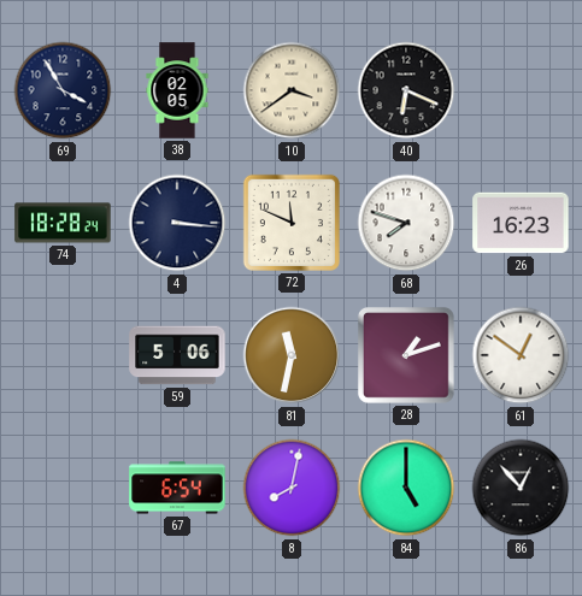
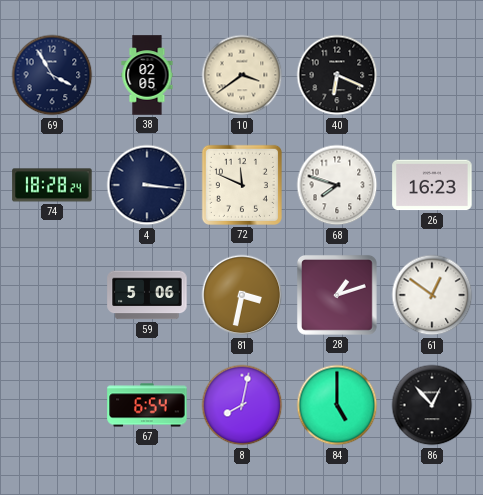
81: 11:32 -> 3:32 (242, 295)
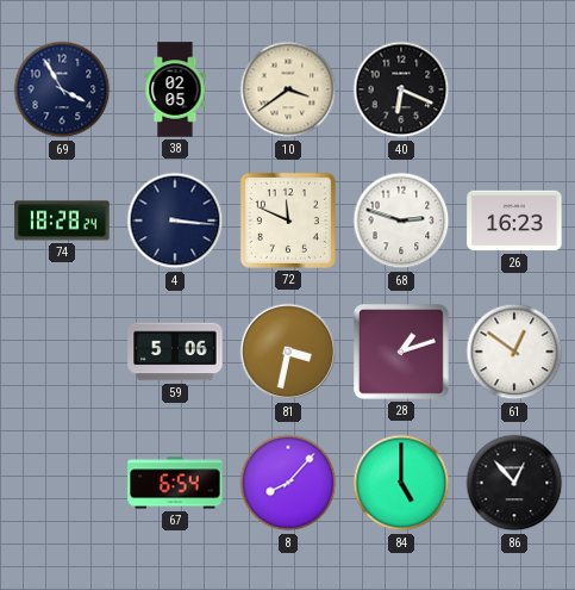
68: 7:48 -> 2:48 (401, 221)
8: 8:02 -> 8:07 (288, 483)
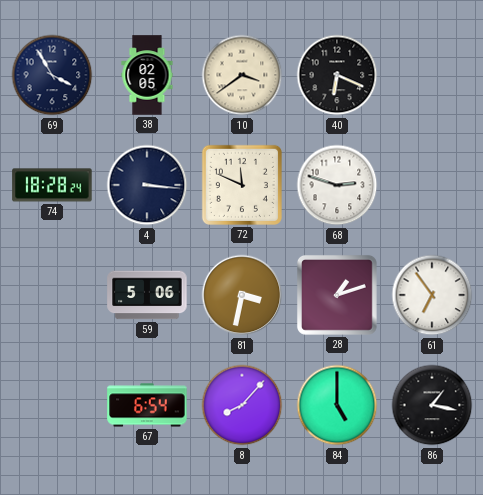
26: 16:23 -> none (514, 221)
61: 12:51 -> 6:54 (432, 295)
86: 12:53 -> 1:17 (432, 405)
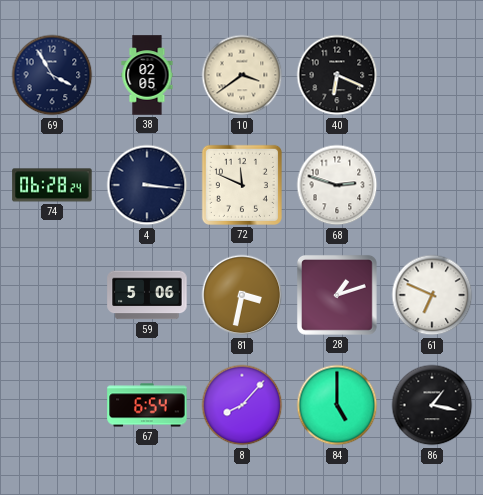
74: 18:28 -> 06:28 (52, 185)
61: 6:54 -> 6:49 (432, 295)
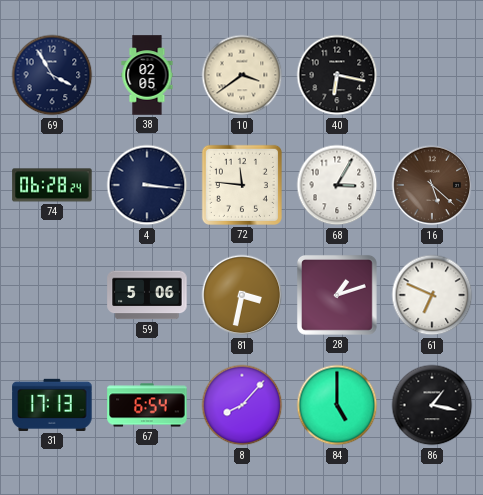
40: 6:19 -> 6:17 (337, 75)
72: 11:49 -> 11:46 (242, 185)
68: 2:48 -> 3:05 (337, 185)
16: none -> 5:22 (432, 185)
31: none -> 17:13 (52, 405)
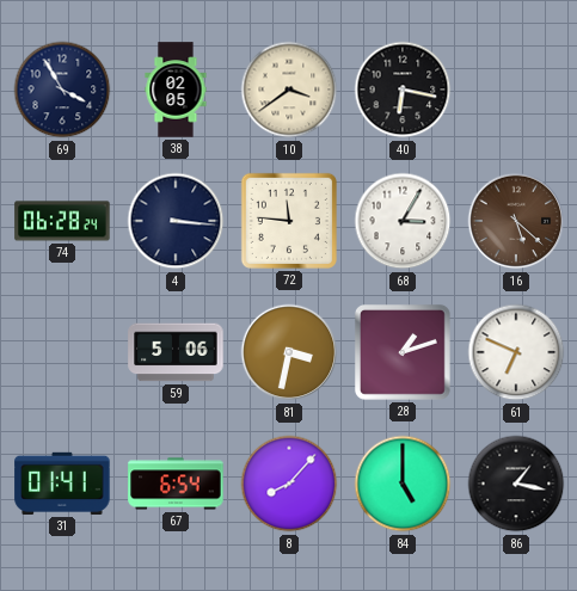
31: 17:13 -> 01:41 (62, 484)
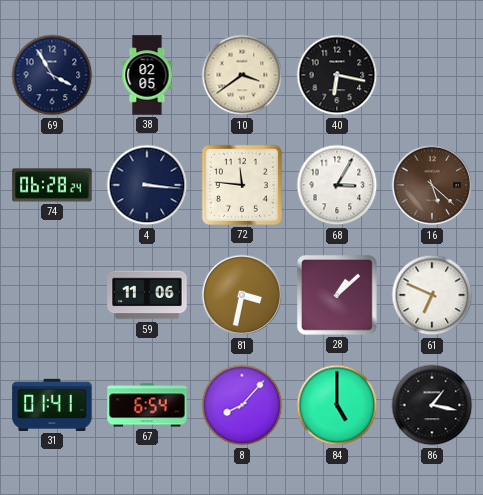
59: 5:06 -> 11:06 (147, 295)
28: 1:12 -> 1:08 (337, 295)
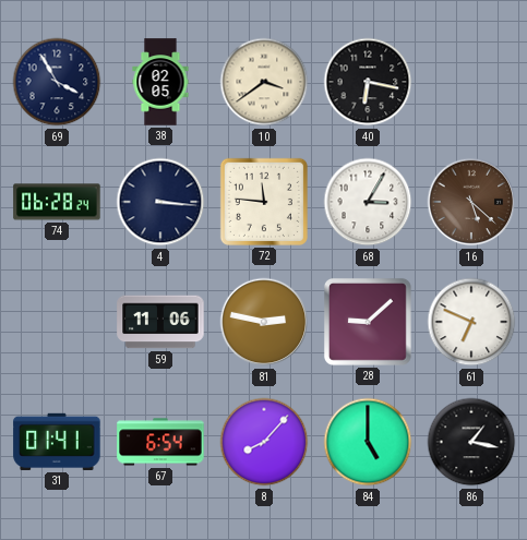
81: 3:32 -> 2:47 (264, 322)
28: 1:08 -> 9:08 (368, 322)
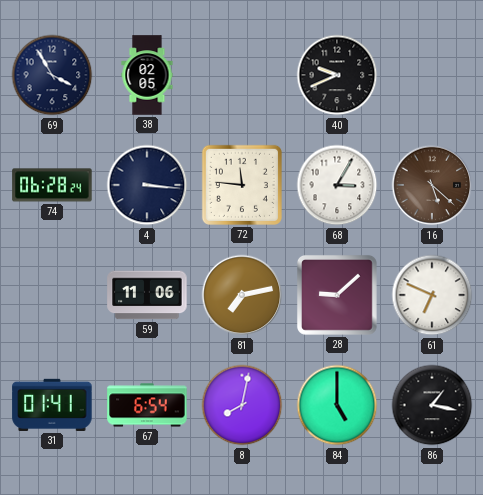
10: 3:39 -> none (264, 82)
40: 6:17 -> 9:41 (337, 75)
81: 2:47 -> 7:13 (242, 295)
8: 8:07 -> 8:02 (242, 405)
